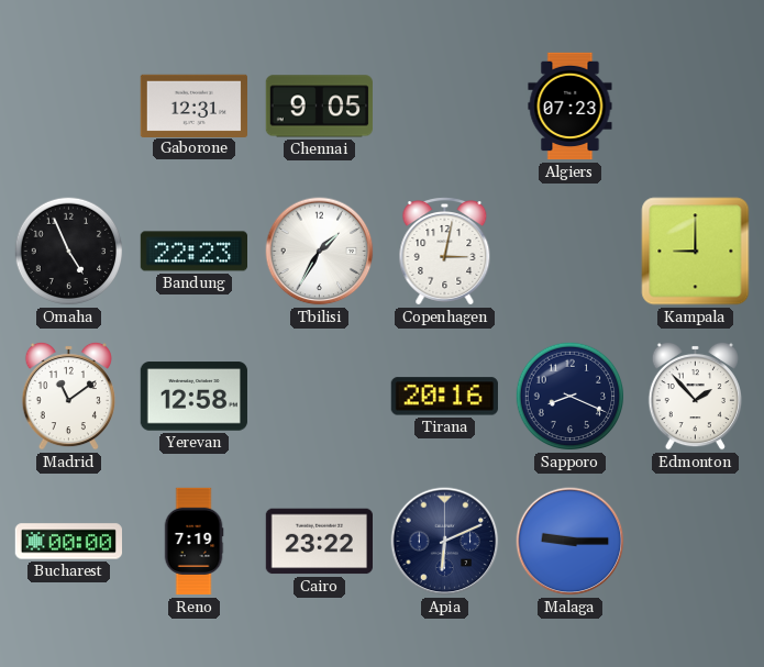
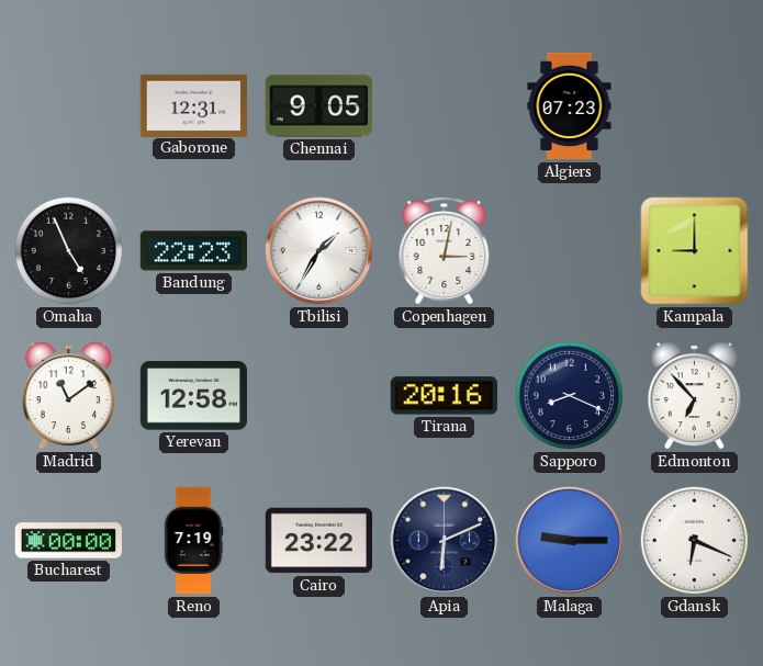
Edmonton: 1:53 -> 6:53 (694, 395)
Gdansk: none -> 6:19 (695, 541)
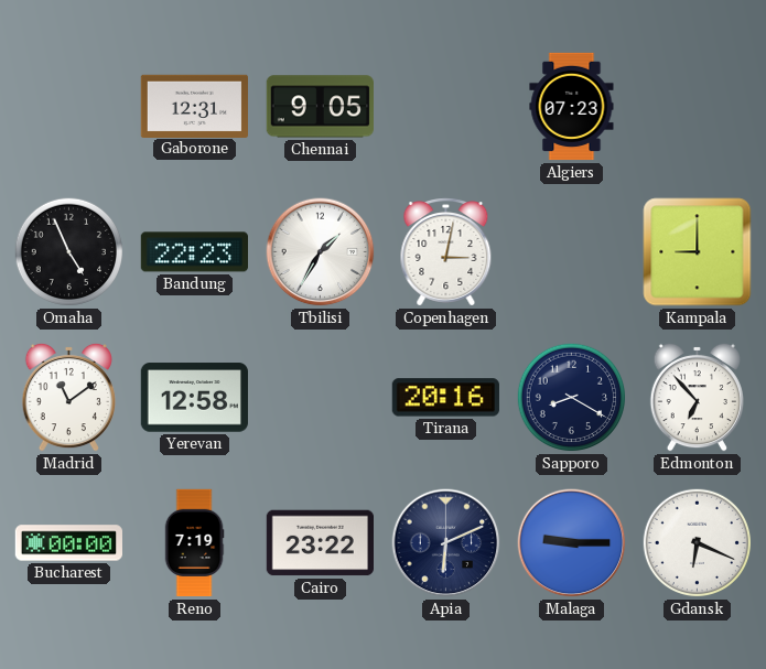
Sapporo: 8:19 -> 8:20 (572, 398)
